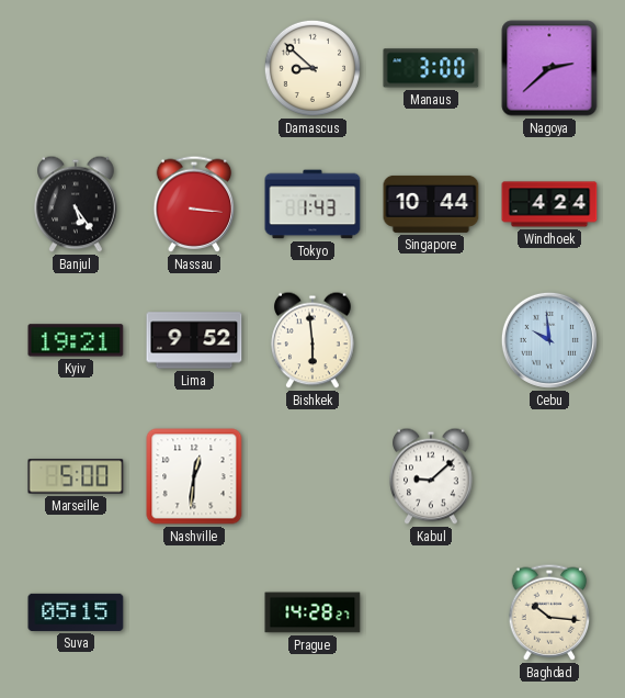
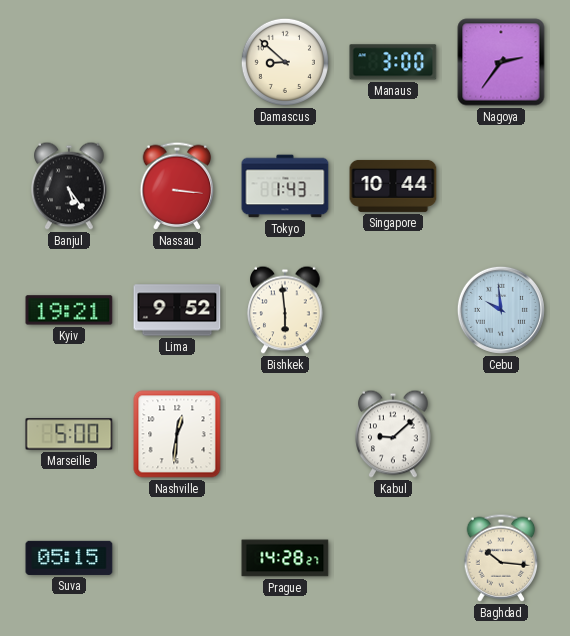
Nagoya: 2:38 -> 2:36 (501, 62)
Windhoek: 4:24 -> none (549, 204)
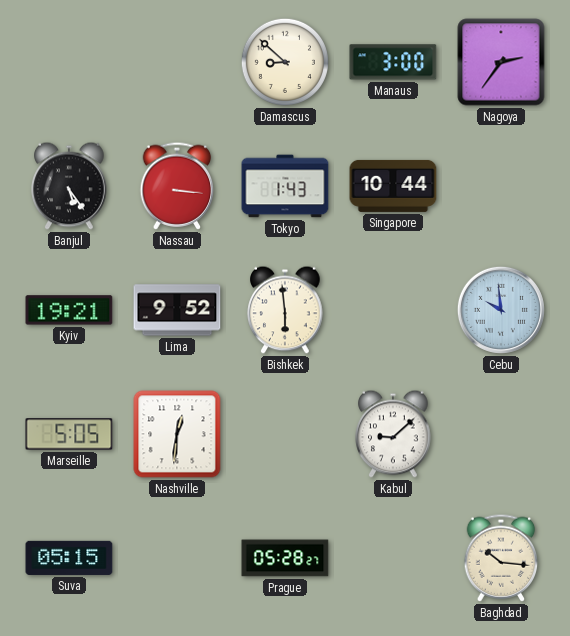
Marseille: 5:00 -> 5:05 (69, 434)
Prague: 14:28 -> 05:28 (285, 558)
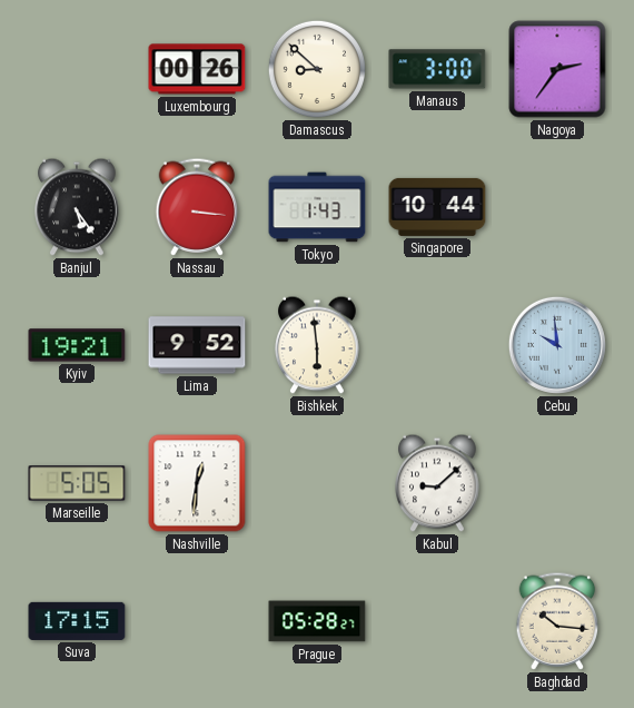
Luxembourg: none -> 00:26 (197, 69)
Suva: 05:15 -> 17:15 (77, 621)
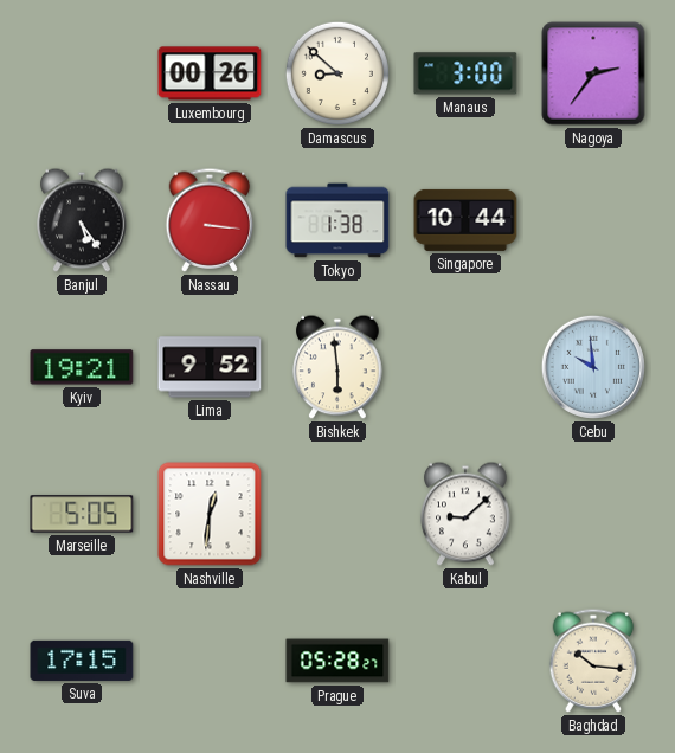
Tokyo: 1:43 -> 1:38 (337, 220)
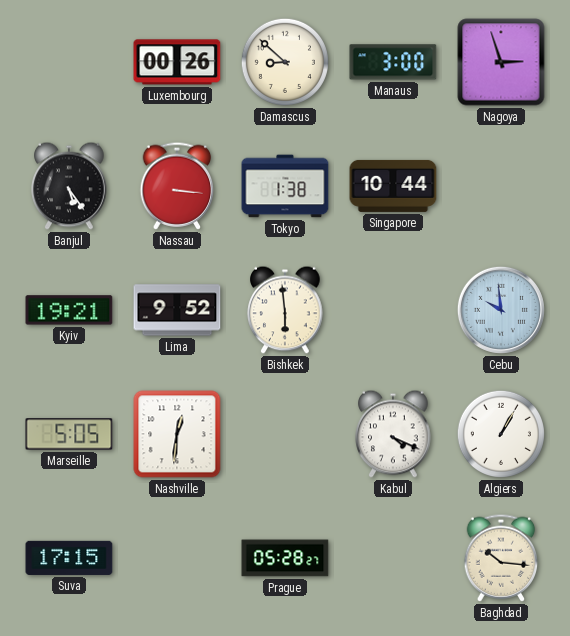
Nagoya: 2:36 -> 2:57 (501, 62)
Kabul: 9:08 -> 4:19 (393, 434)
Algiers: none -> 1:05 (501, 434)
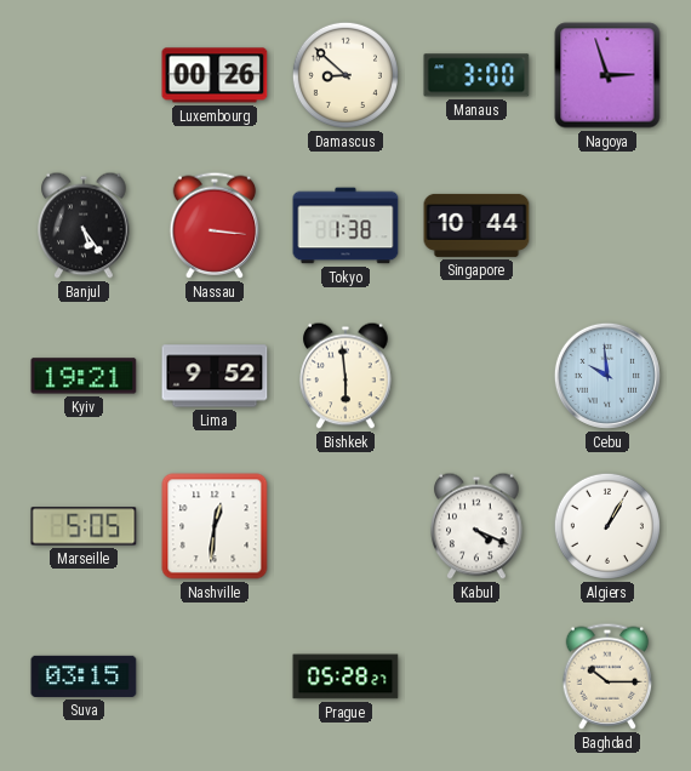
Suva: 17:15 -> 03:15 (84, 676)
Baghdad: 10:16 -> 10:15 (607, 676)
